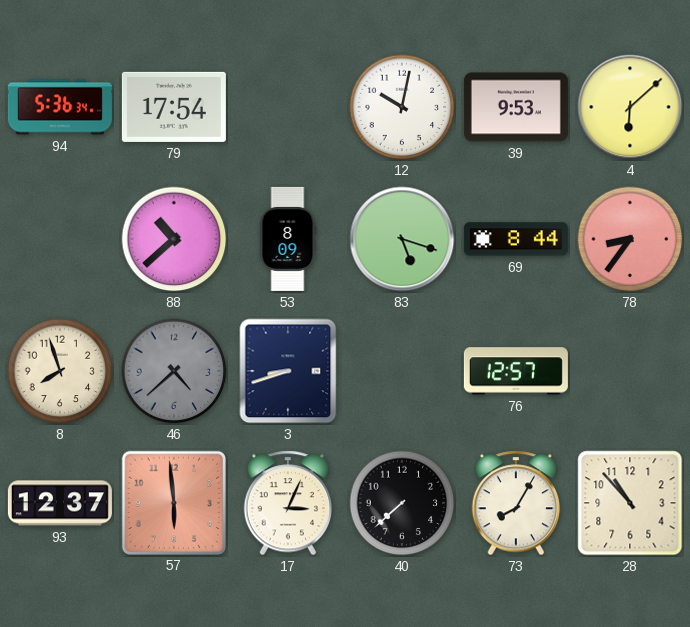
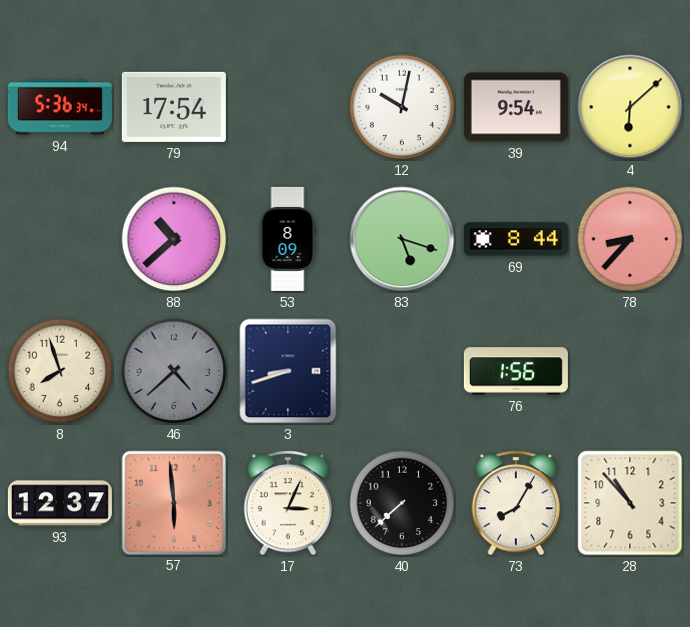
39: 9:53 -> 9:54 (516, 107)
78: 8:36 -> 8:37 (630, 239)
76: 12:57 -> 1:56 (516, 371)
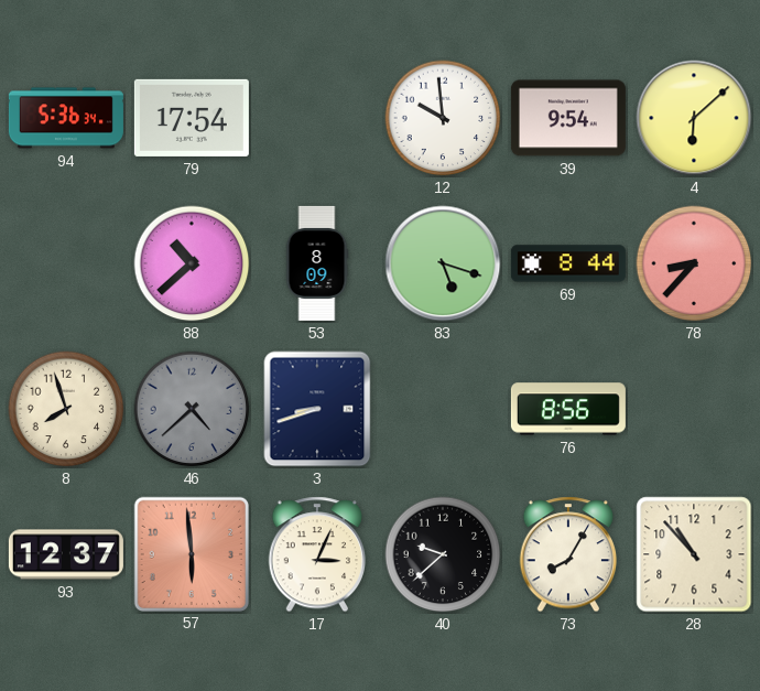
12: 10:02 -> 9:59 (443, 118)
76: 1:56 -> 8:56 (568, 409)
40: 7:38 -> 9:38 (443, 554)
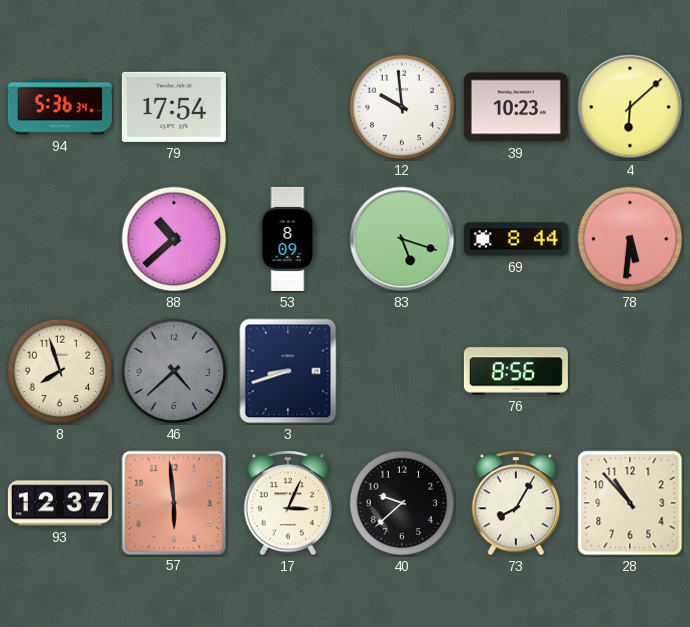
39: 9:54 -> 10:23 (516, 107)
78: 8:37 -> 5:31 (630, 239)
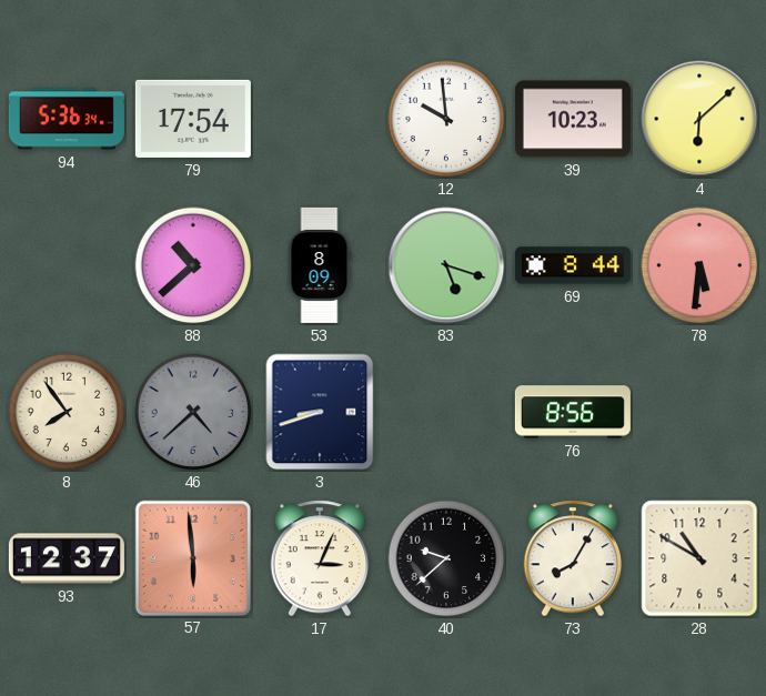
8: 7:57 -> 7:54 (67, 412)
28: 10:53 -> 10:50 (699, 558)
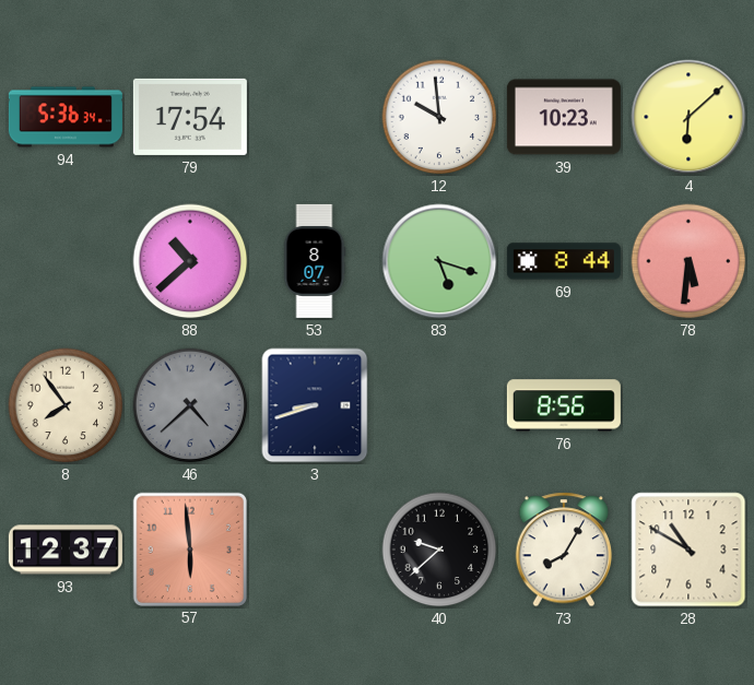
53: 8:09 -> 8:07 (315, 261)
17: 3:04 -> none (320, 558)
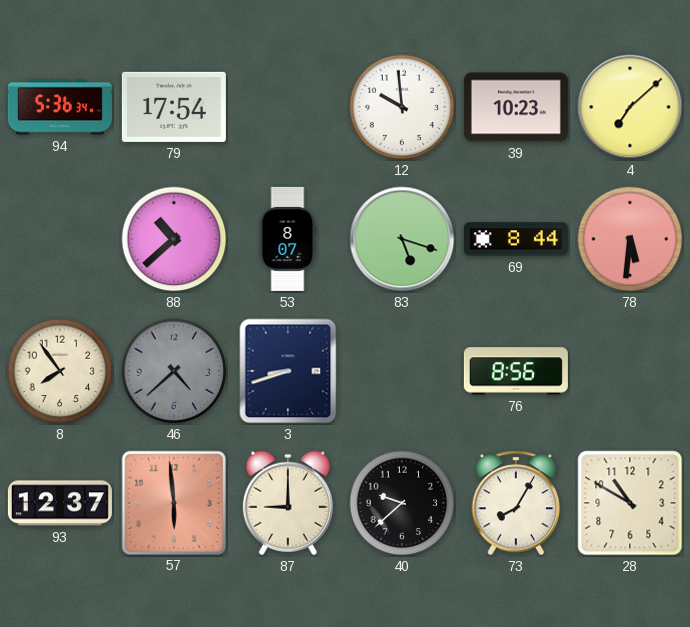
4: 6:08 -> 7:08 (630, 107)
87: none -> 9:00 (288, 503)
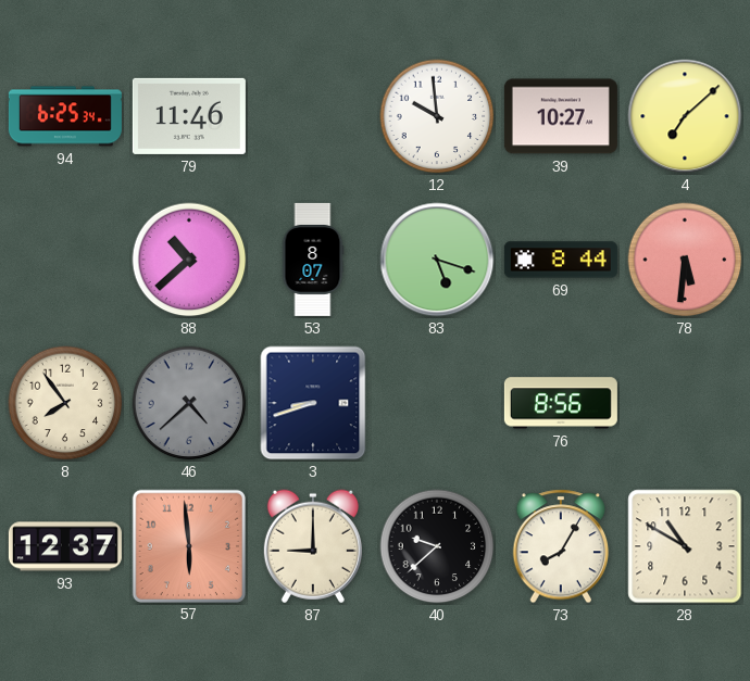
94: 5:36 -> 6:25 (65, 116)
79: 17:54 -> 11:46 (189, 116)
39: 10:23 -> 10:27 (561, 116)
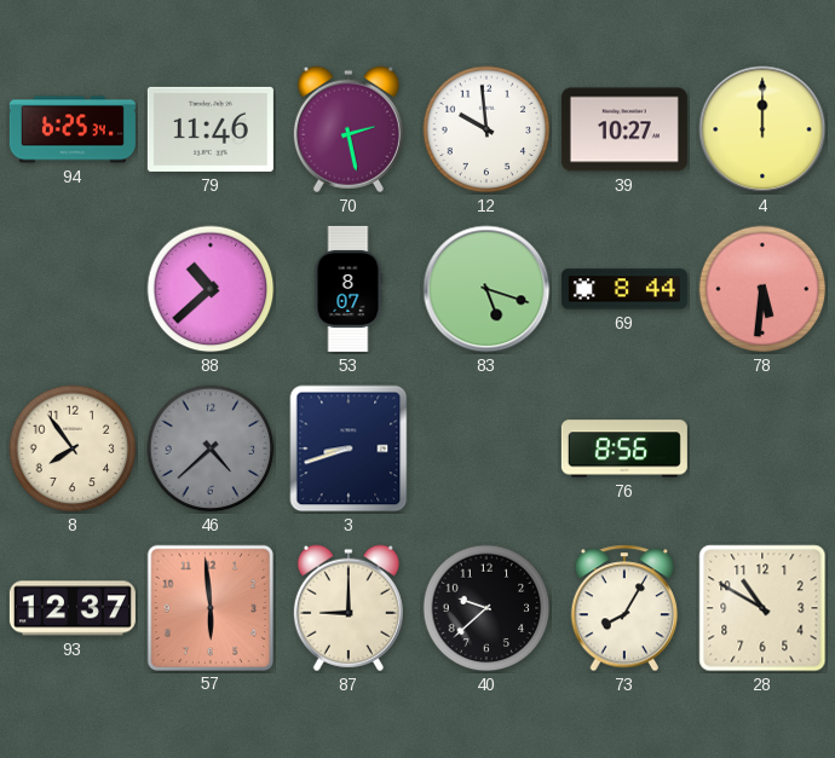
70: none -> 2:28 (349, 129)
4: 7:08 -> 12:00 (762, 129)
